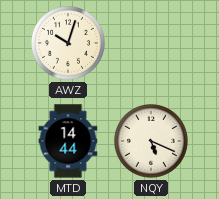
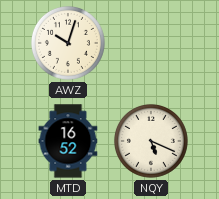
MTD: 14:44 -> 16:52 (68, 141)
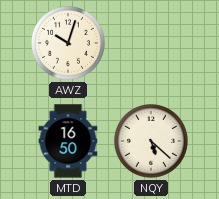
MTD: 16:52 -> 16:50 (68, 141)
NQY: 5:19 -> 5:22 (151, 141)
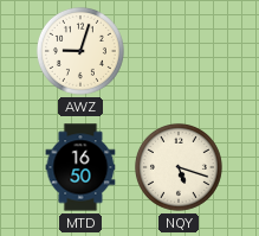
AWZ: 10:03 -> 9:03 (80, 51)
NQY: 5:22 -> 5:18 (179, 167)
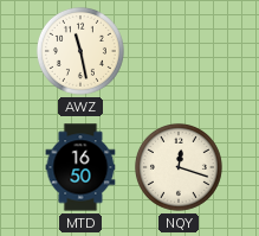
AWZ: 9:03 -> 11:28 (80, 51)
NQY: 5:18 -> 12:18 (179, 167)
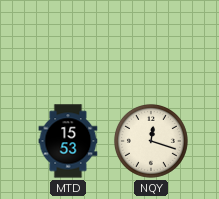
AWZ: 11:28 -> none (80, 51)
MTD: 16:50 -> 15:53 (68, 141)
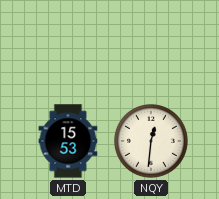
NQY: 12:18 -> 12:31 (151, 141)
